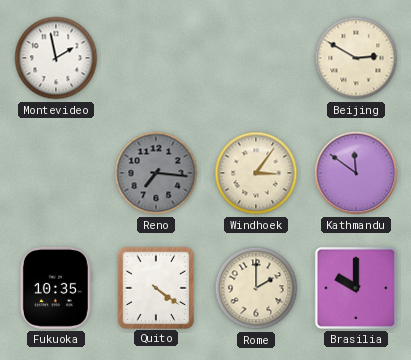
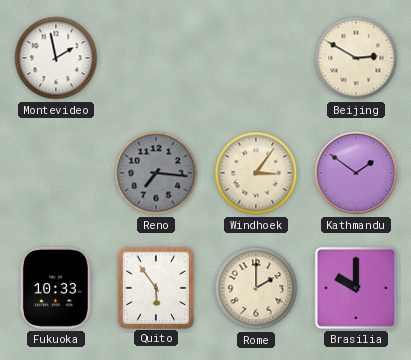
Kathmandu: 11:51 -> 1:51 (356, 173)
Fukuoka: 10:35 -> 10:33 (56, 288)
Quito: 4:21 -> 5:54 (155, 287)
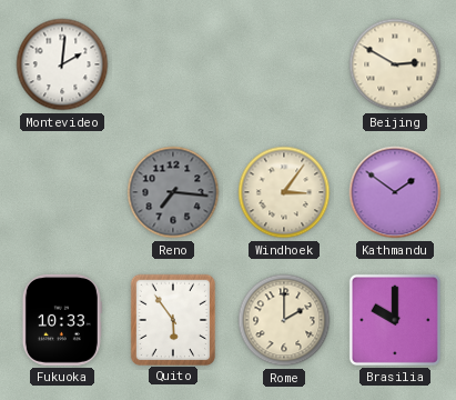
Montevideo: 1:58 -> 2:01 (62, 64)
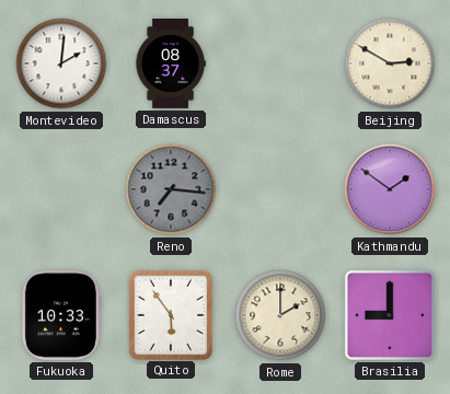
Damascus: none -> 08:37 (171, 65)
Windhoek: 3:06 -> none (284, 192)
Brasilia: 10:00 -> 9:00 (390, 315)
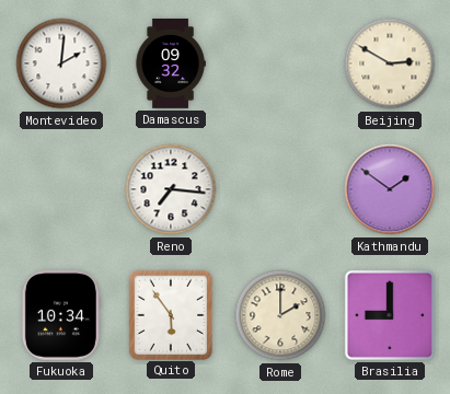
Damascus: 08:37 -> 09:32 (171, 65)
Reno dial: grey -> white (171, 189)
Fukuoka: 10:33 -> 10:34 (61, 315)
